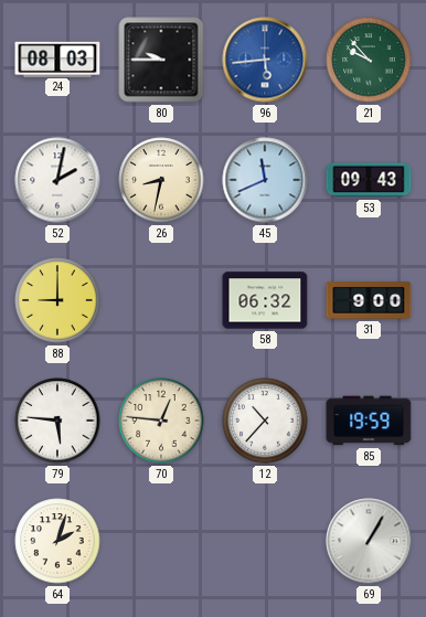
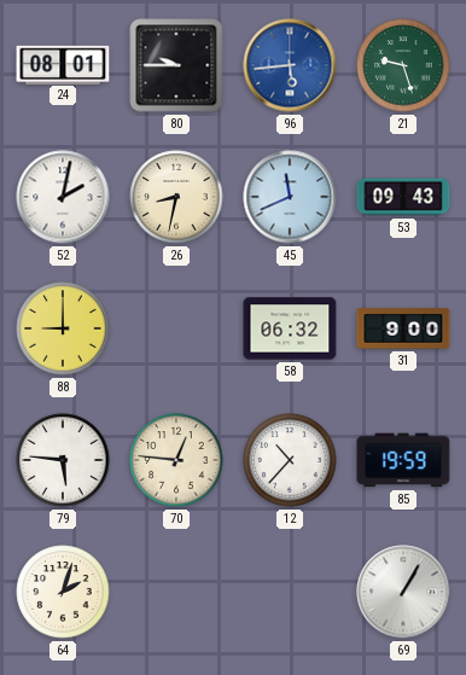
24: 08:03 -> 08:01 (63, 64)
21: 9:53 -> 9:27 (403, 65)
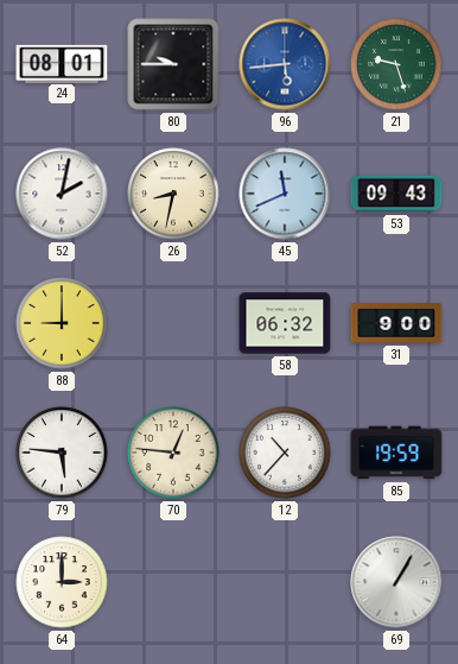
64: 2:03 -> 3:00 (62, 582)
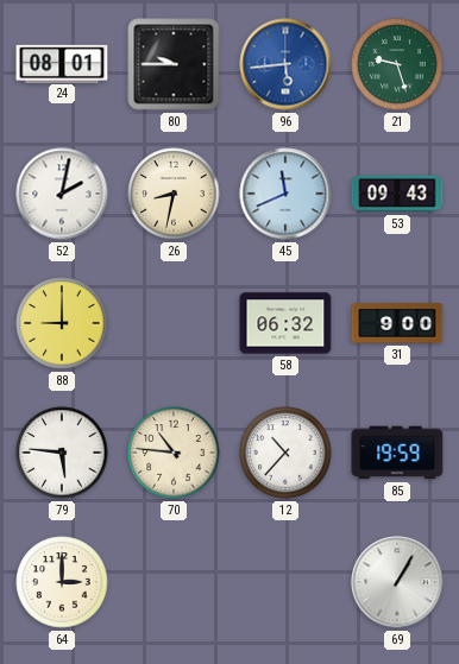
70: 12:46 -> 10:46 (174, 453)
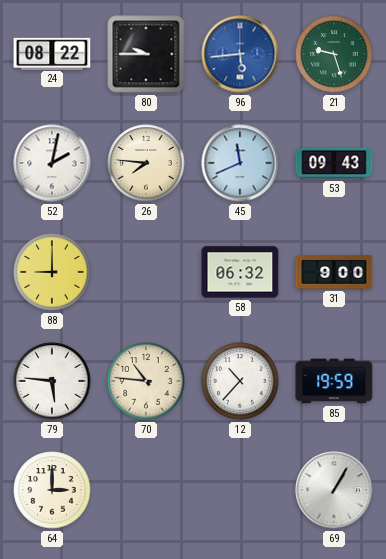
24: 08:01 -> 08:22 (52, 53)
26: 8:32 -> 7:46 (146, 163)
